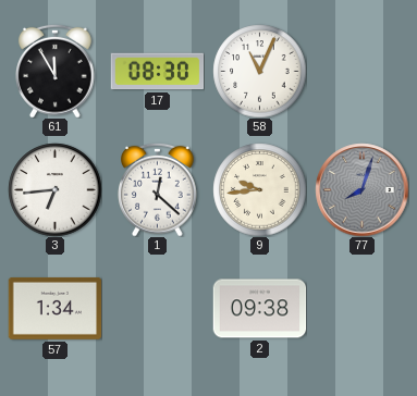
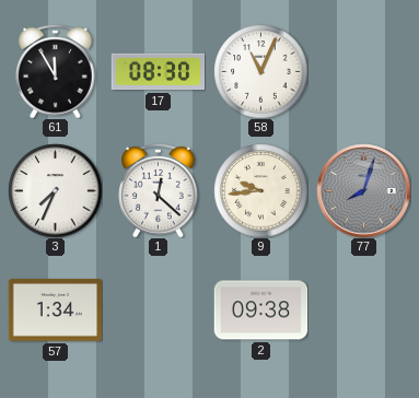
3: 6:44 -> 7:34 (55, 190)
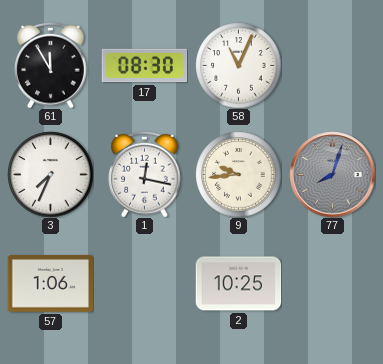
1: 12:22 -> 12:17 (145, 174)
57: 1:34 -> 1:06 (50, 283)
2: 09:38 -> 10:25 (238, 284)
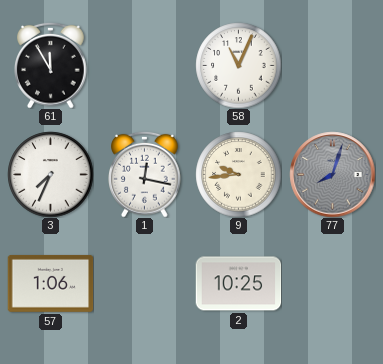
17: 08:30 -> none (144, 66)
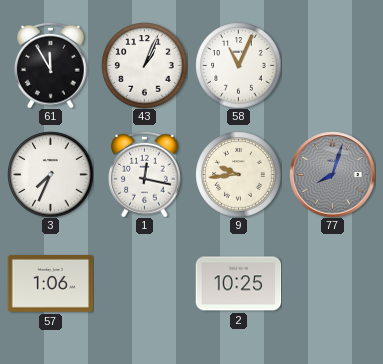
43: none -> 1:04 (144, 65)
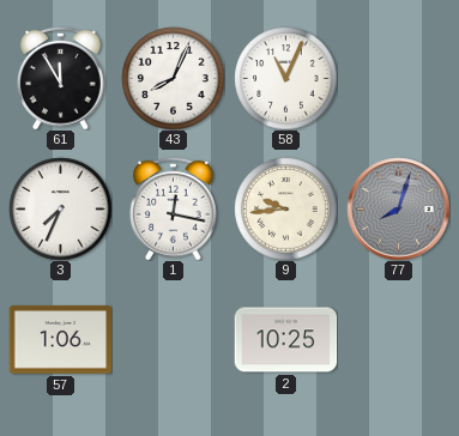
43: 1:04 -> 8:04 (173, 78)
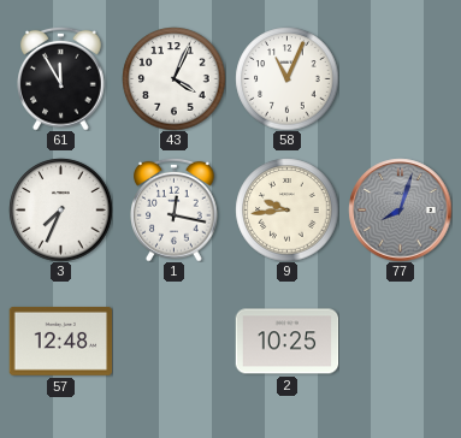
43: 8:04 -> 4:04 (173, 78)
57: 1:06 -> 12:48 (60, 341)
